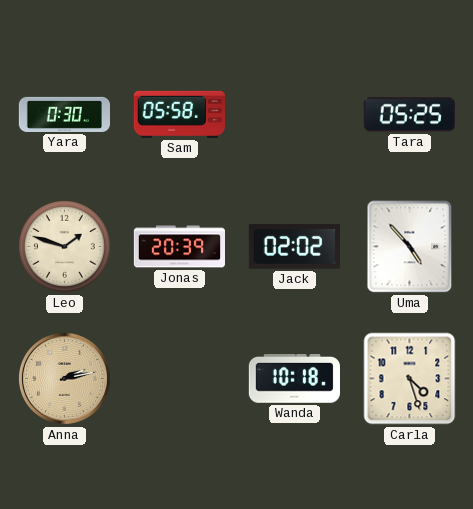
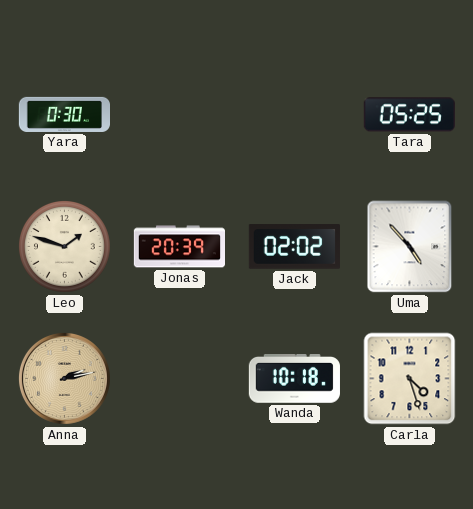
Sam: 05:58 -> none (179, 114)
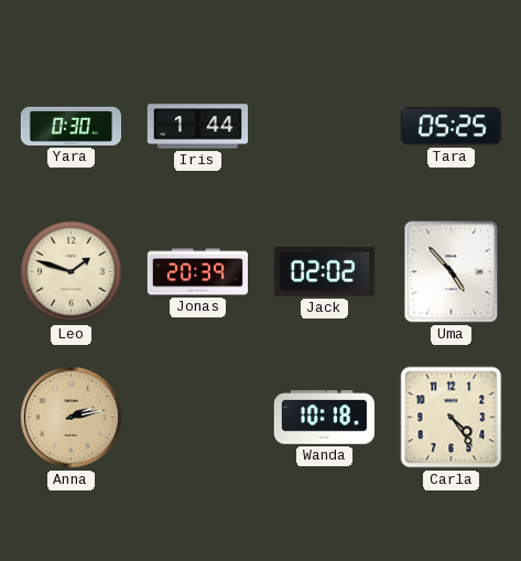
Iris: none -> 1:44 (197, 127)
Carla: 4:27 -> 4:24 (452, 418)
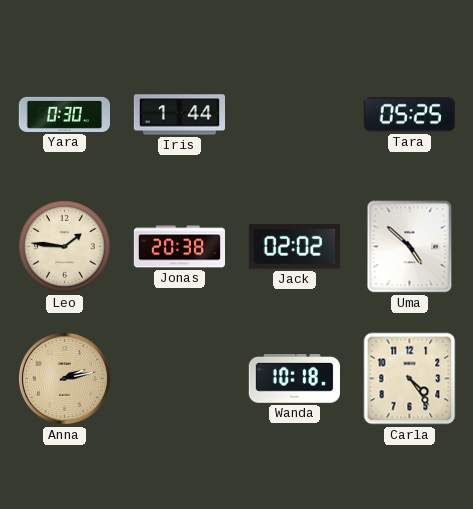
Leo: 1:48 -> 1:46 (65, 247)
Jonas: 20:39 -> 20:38 (179, 247)
Uma: 4:53 -> 4:52 (410, 247)
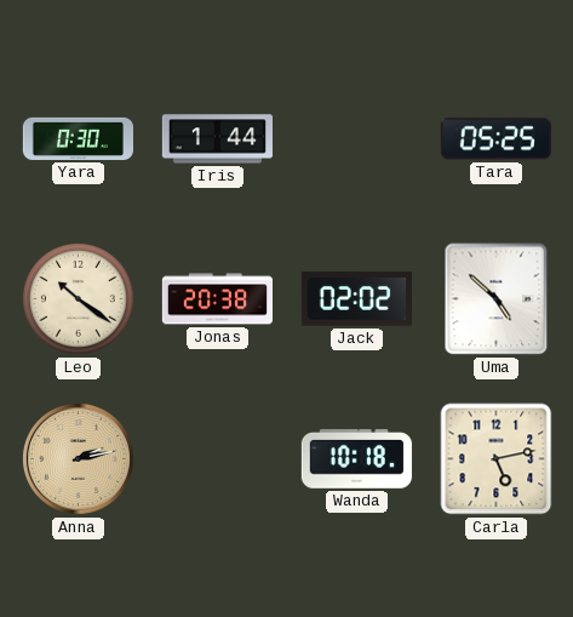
Leo: 1:46 -> 10:21 (79, 299)
Carla: 4:24 -> 5:13 (497, 459)
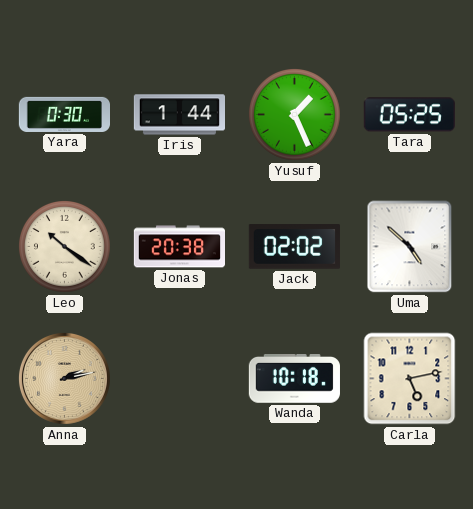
Yusuf: none -> 1:26 (295, 115)
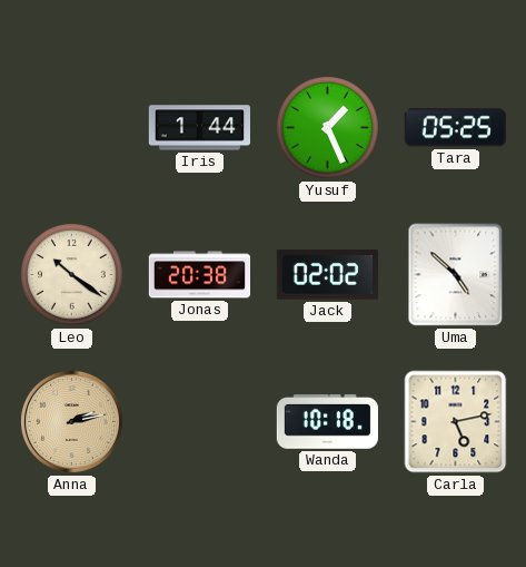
Yara: 0:30 -> none (64, 114)
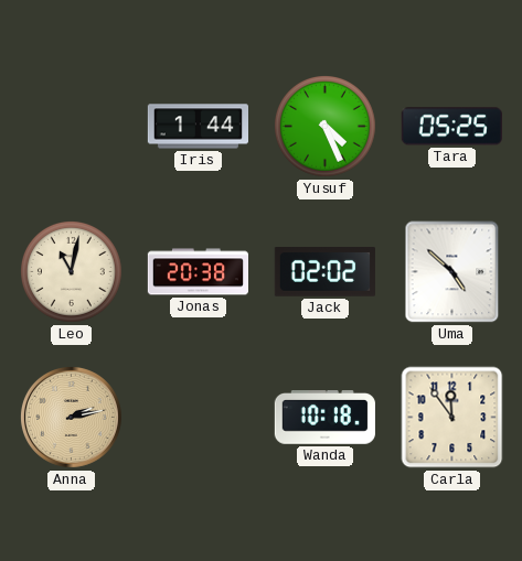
Yusuf: 1:26 -> 4:26 (326, 127)
Leo: 10:21 -> 11:02 (72, 272)
Carla: 5:13 -> 11:54 (452, 418)
